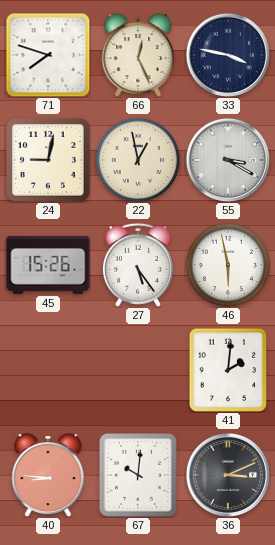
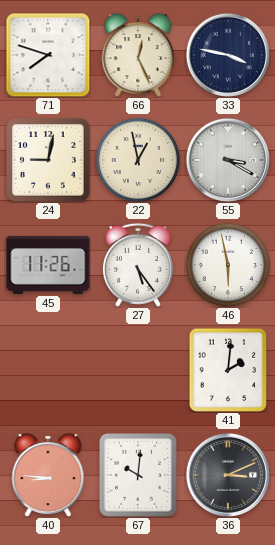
45: 15:26 -> 11:26 (48, 265)
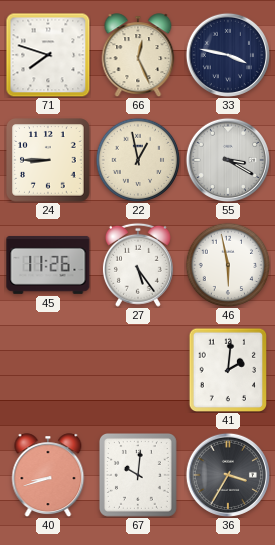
24: 9:02 -> 8:45 (48, 160)
40: 8:46 -> 8:42 (48, 475)
36: 3:11 -> 3:35 (228, 475)
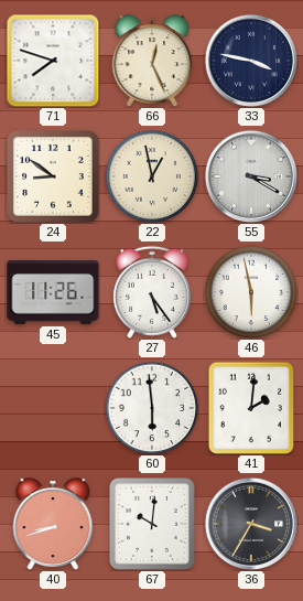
24: 8:45 -> 8:51 (53, 176)
60: none -> 5:59 (152, 408)
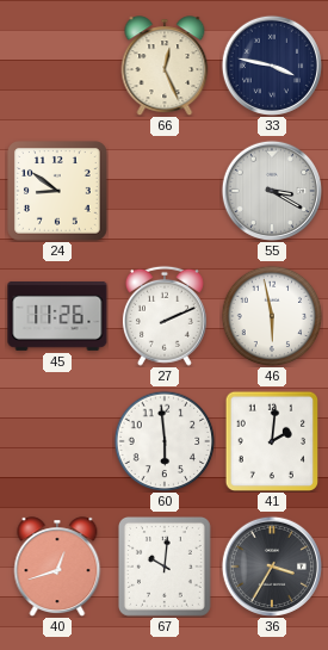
71: 7:48 -> none (53, 61)
22: 12:58 -> none (152, 176)
27: 5:24 -> 2:11 (165, 316)
40: 8:42 -> 12:42 (57, 567)
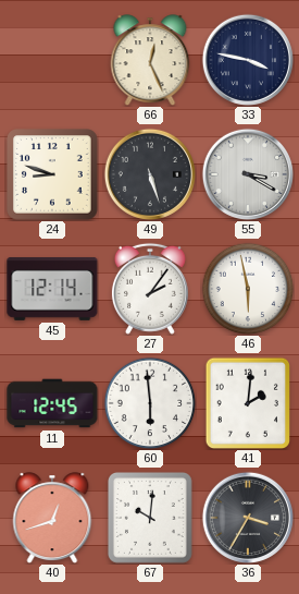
24: 8:51 -> 8:48 (52, 174)
49: none -> 5:27 (150, 174)
45: 11:26 -> 12:14 (52, 289)
27: 2:11 -> 2:06 (150, 289)
11: none -> 12:45 (52, 403)
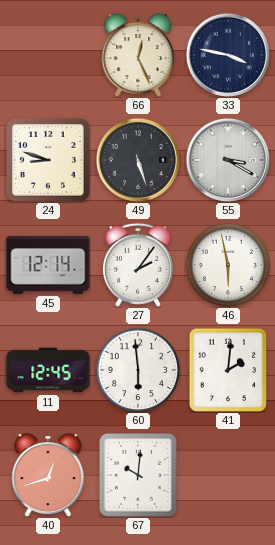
36: 3:35 -> none (248, 518)
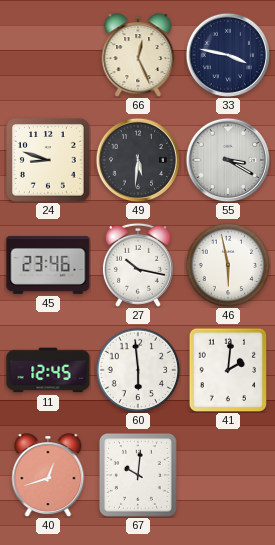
49: 5:27 -> 5:31 (138, 160)
45: 12:14 -> 23:46 (48, 265)
27: 2:06 -> 10:17 (138, 265)
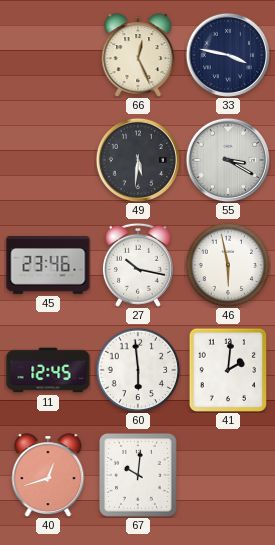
24: 8:48 -> none (48, 160)
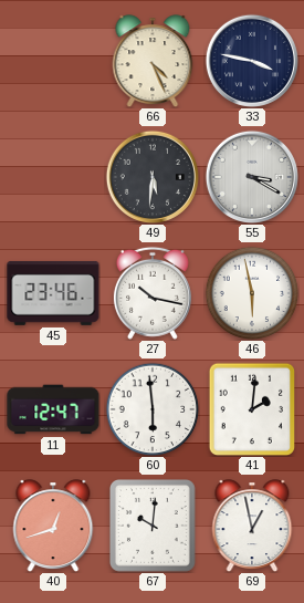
66: 12:26 -> 4:26 (153, 61)
11: 12:45 -> 12:47 (53, 409)
69: none -> 12:58 (252, 526)
